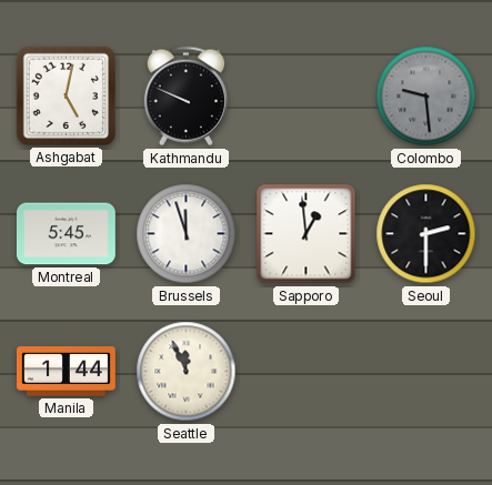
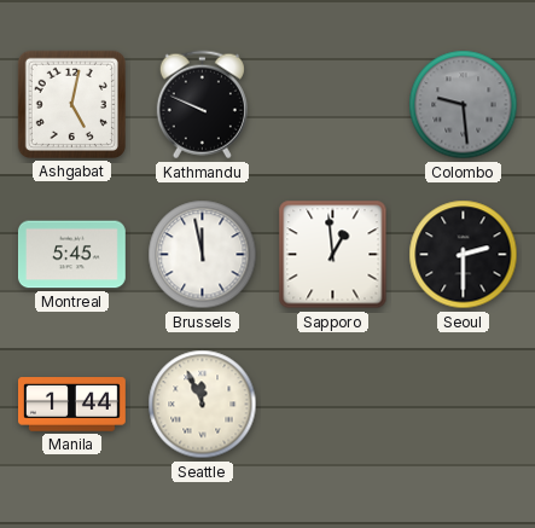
Brussels: 11:57 -> 11:58 (203, 255)
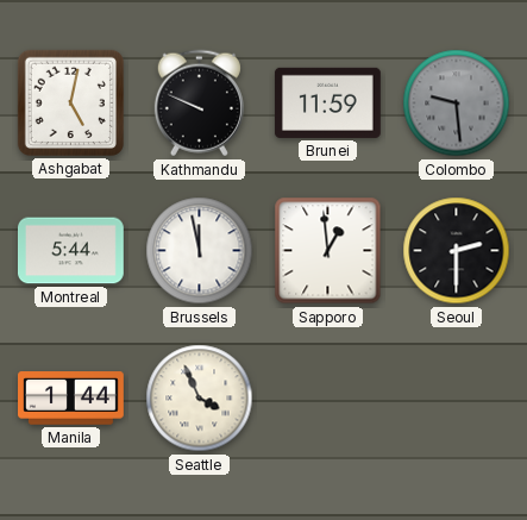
Brunei: none -> 11:59 (327, 102)
Montreal: 5:45 -> 5:44 (70, 251)
Seattle: 11:56 -> 3:56 (200, 399)
